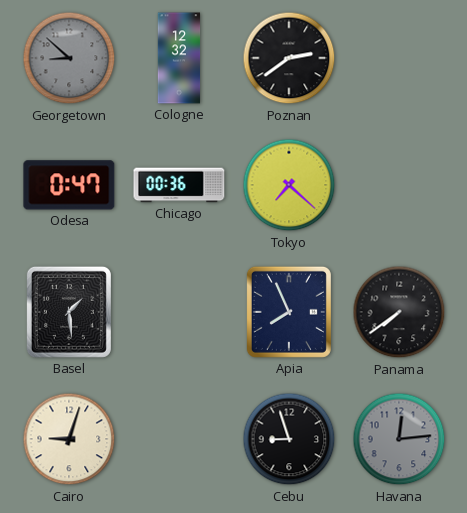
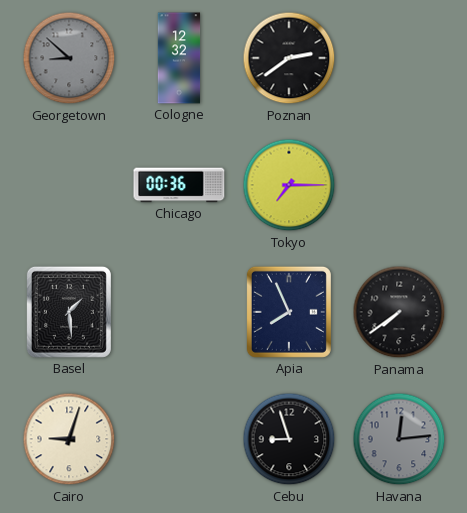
Odesa: 0:47 -> none (69, 185)
Tokyo: 7:22 -> 7:15 (289, 185)
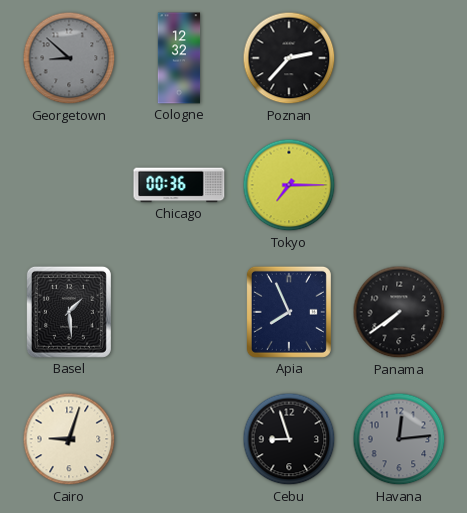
Poznan: 2:39 -> 2:37 (289, 58)
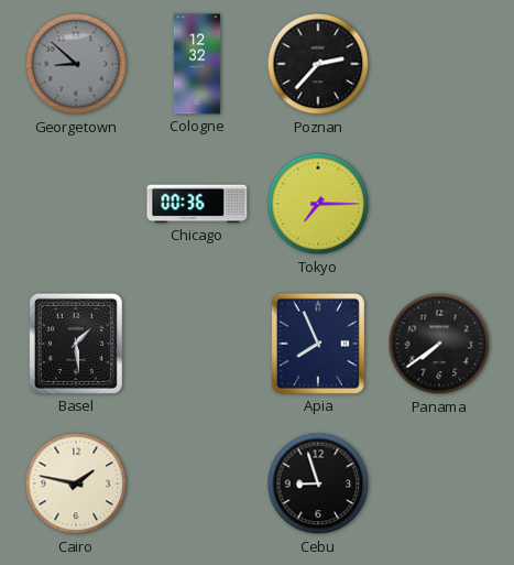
Cairo: 9:03 -> 1:47 (76, 483)
Havana: 12:14 -> none (399, 439)
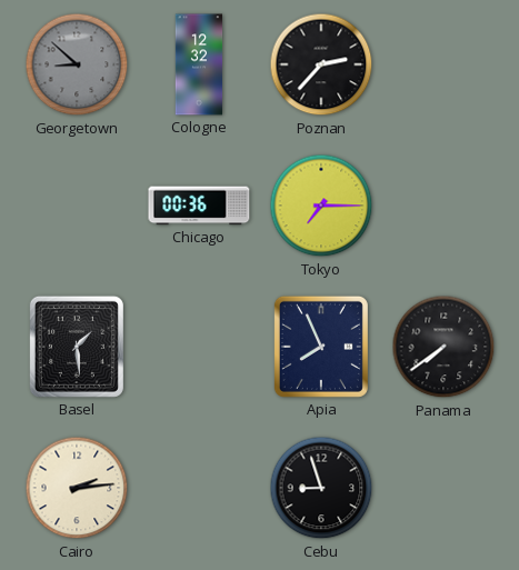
Cairo: 1:47 -> 2:14 (77, 488)
